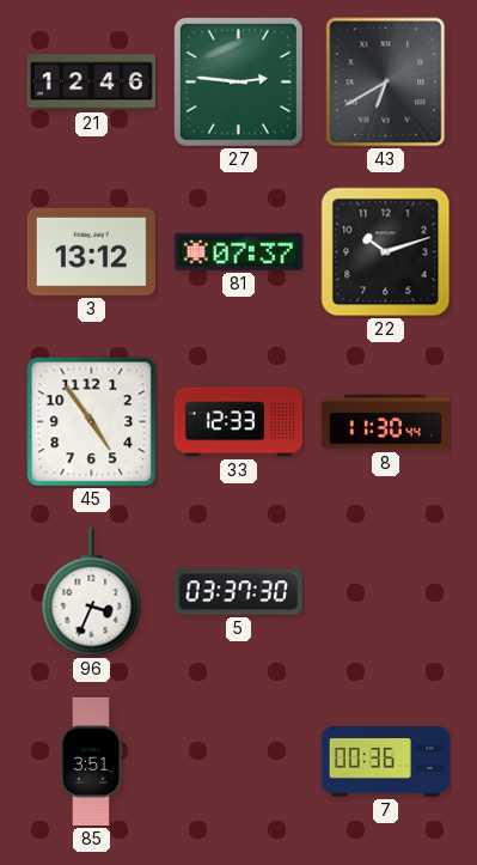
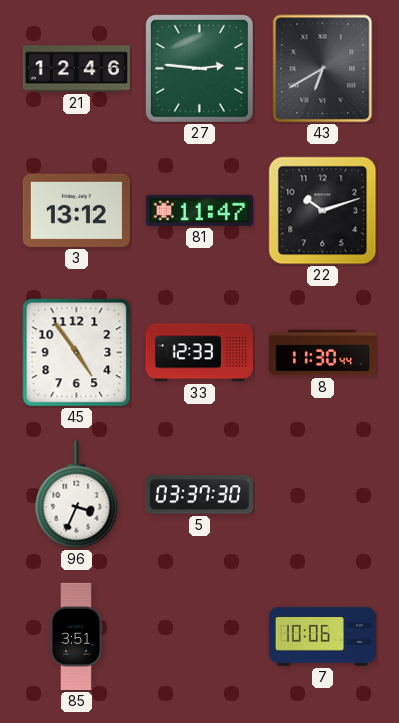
81: 07:37 -> 11:47 (199, 210)
7: 00:36 -> 10:06 (322, 637)
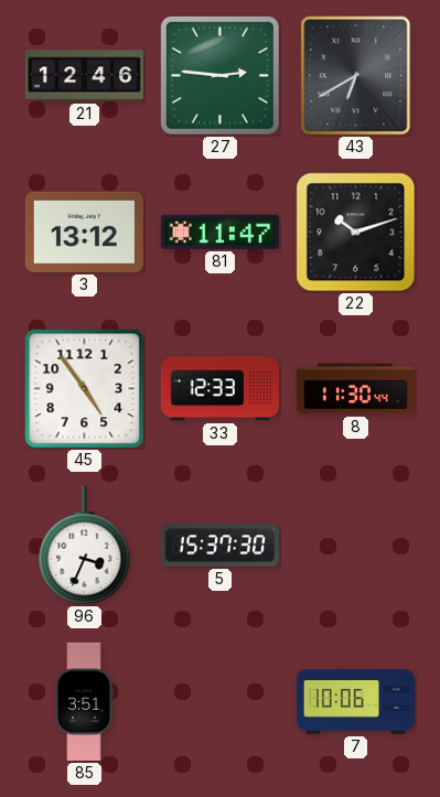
5: 03:37 -> 15:37 (219, 546)
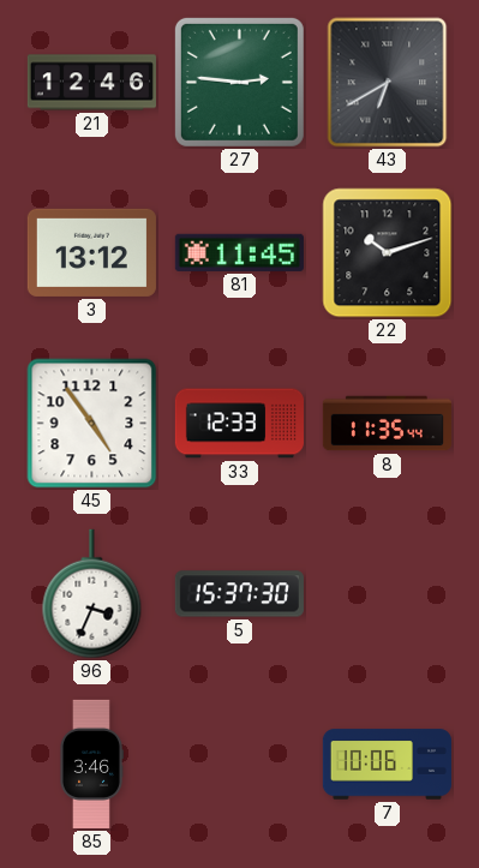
81: 11:47 -> 11:45 (239, 252)
8: 11:30 -> 11:35 (387, 424)
85: 3:51 -> 3:46 (92, 764)
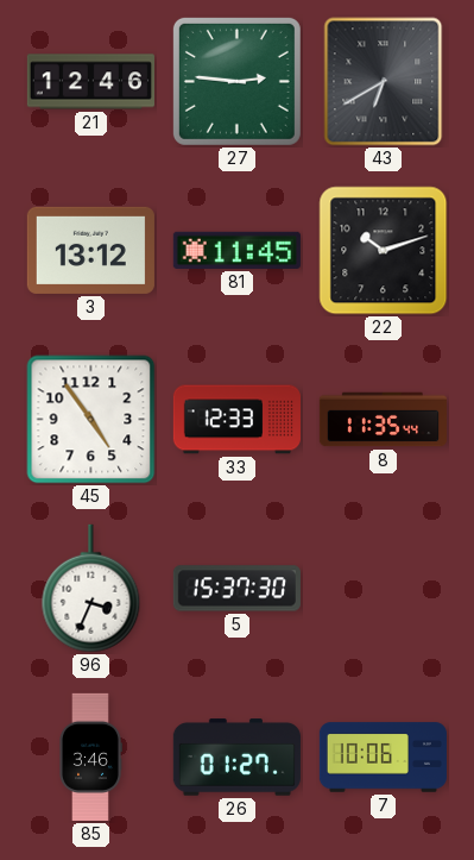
26: none -> 01:27 (236, 758)
